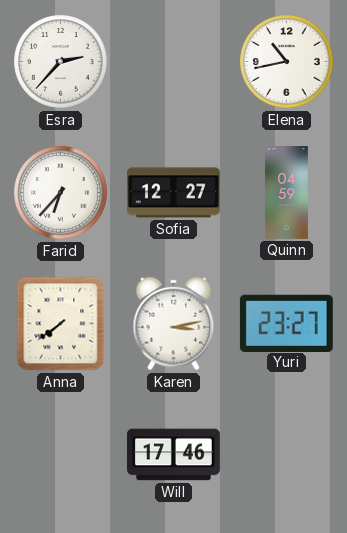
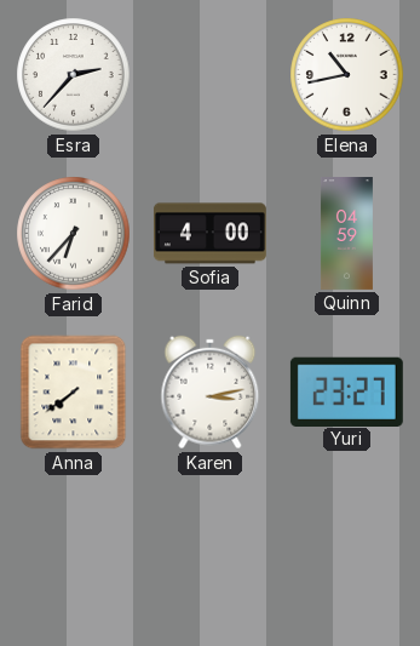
Sofia: 12:27 -> 4:00 (209, 234)
Will: 17:46 -> none (174, 455)
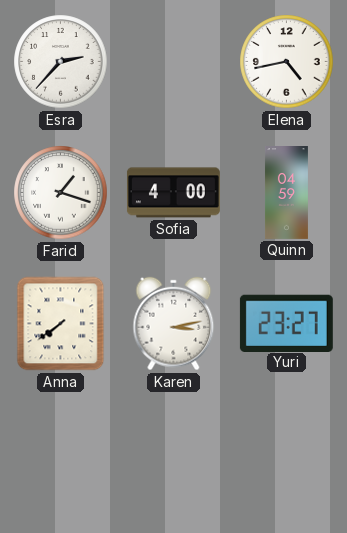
Elena: 10:43 -> 4:43 (287, 62)
Farid: 6:37 -> 1:18 (61, 193)
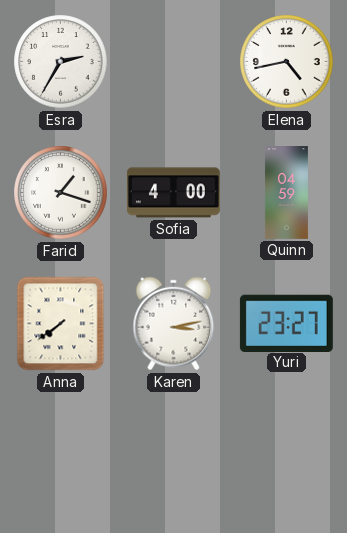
Esra: 2:37 -> 2:35 (61, 62)
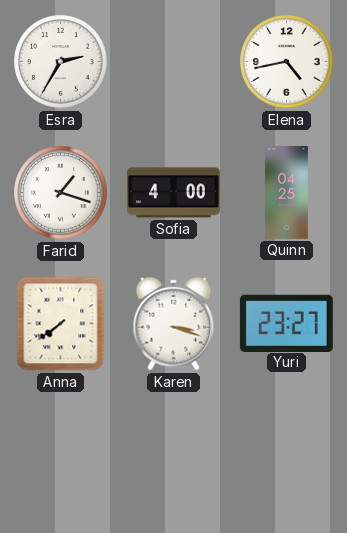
Quinn: 04:59 -> 04:25 (286, 193)
Karen: 3:13 -> 3:18 (174, 324)
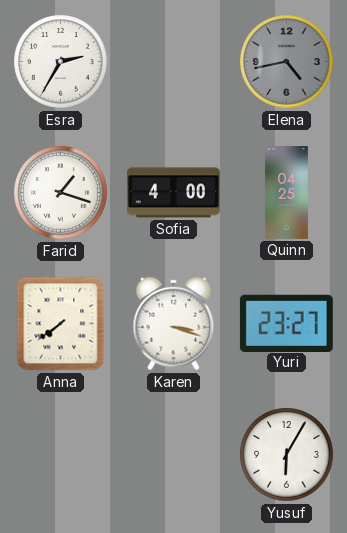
Elena dial: white -> grey (287, 62)
Yusuf: none -> 6:05 (287, 455)
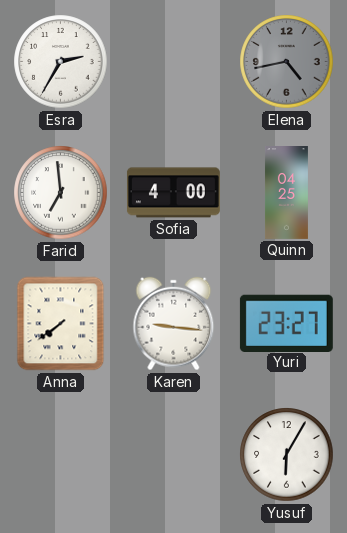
Farid: 1:18 -> 6:59 (61, 193)
Karen: 3:18 -> 9:16 (174, 324)
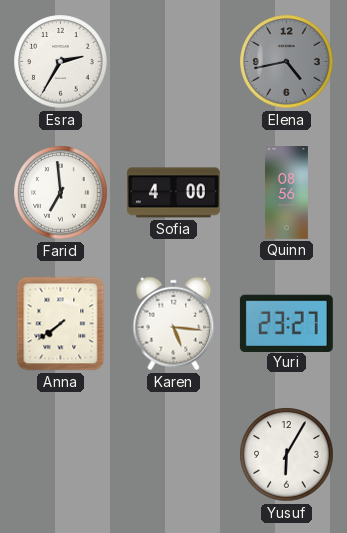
Quinn: 04:25 -> 08:56 (286, 193)
Karen: 9:16 -> 5:16 (174, 324)
